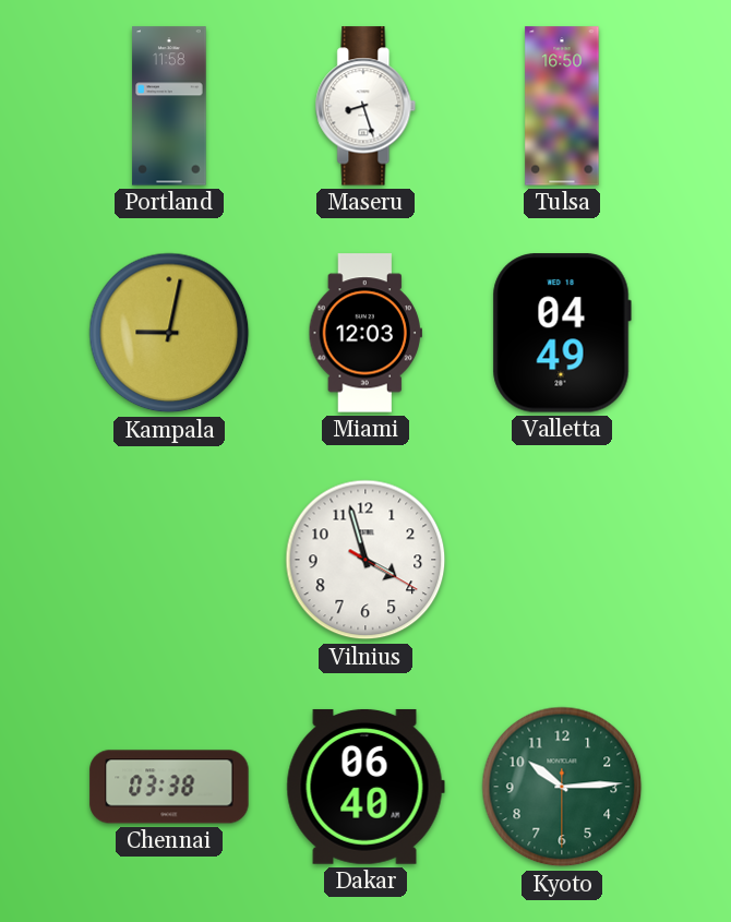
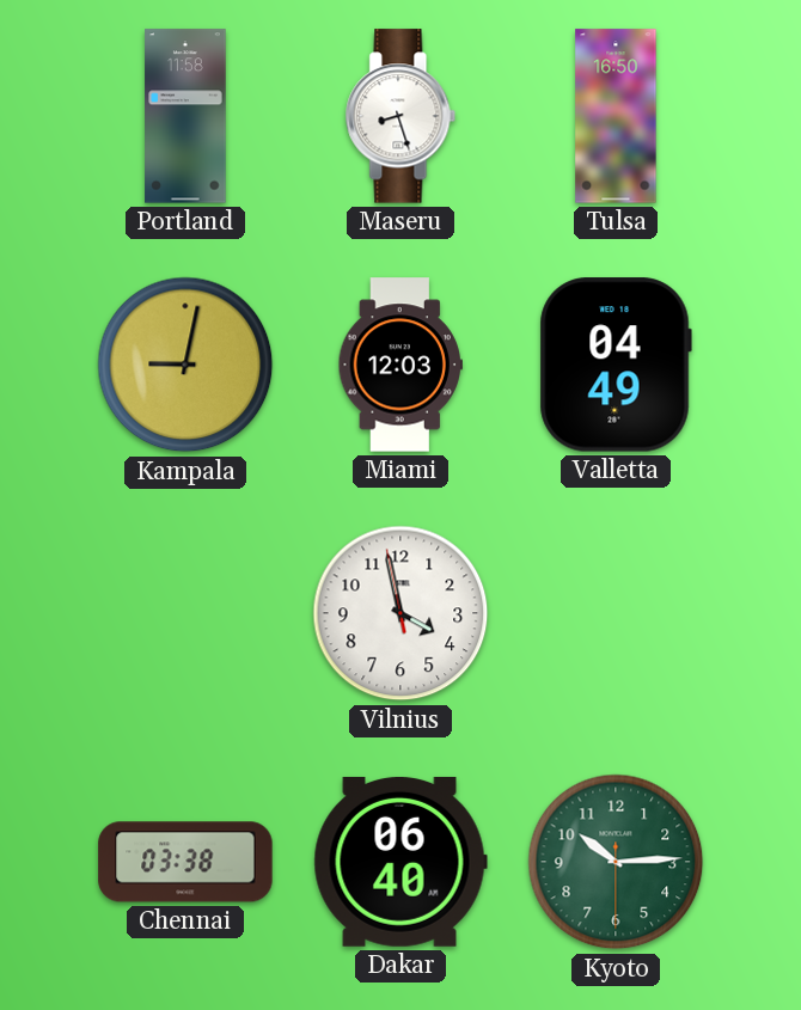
Vilnius: 3:57:20 -> 3:57:58 (400, 613)
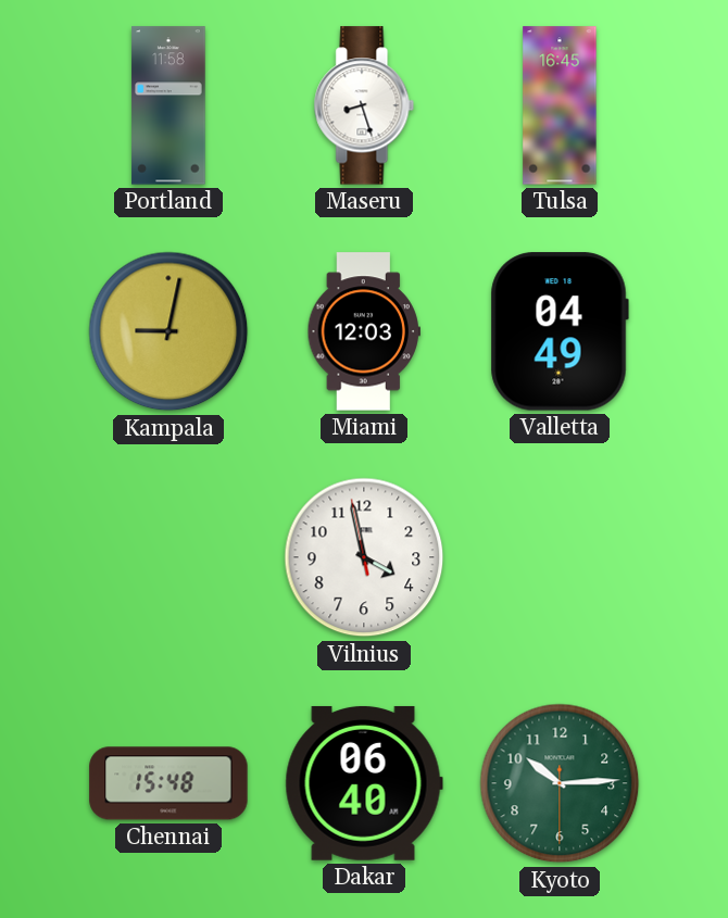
Tulsa: 16:50 -> 16:45 (560, 105)
Chennai: 03:38 -> 15:48 (168, 783)
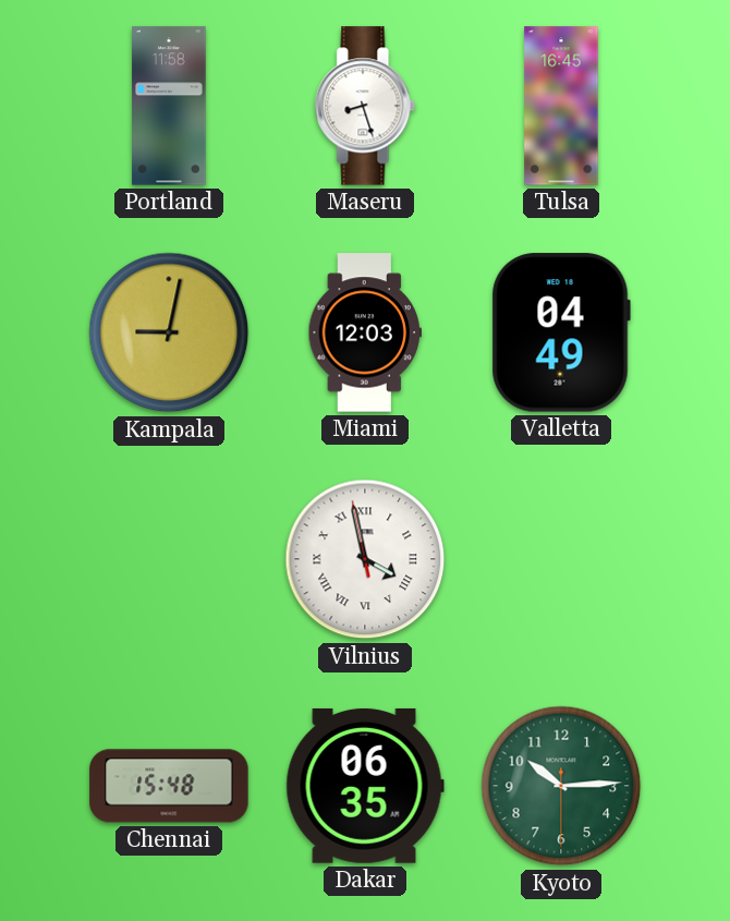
Vilnius numerals: Arabic -> Roman (365, 559)
Dakar: 06:40 -> 06:35 (365, 786)
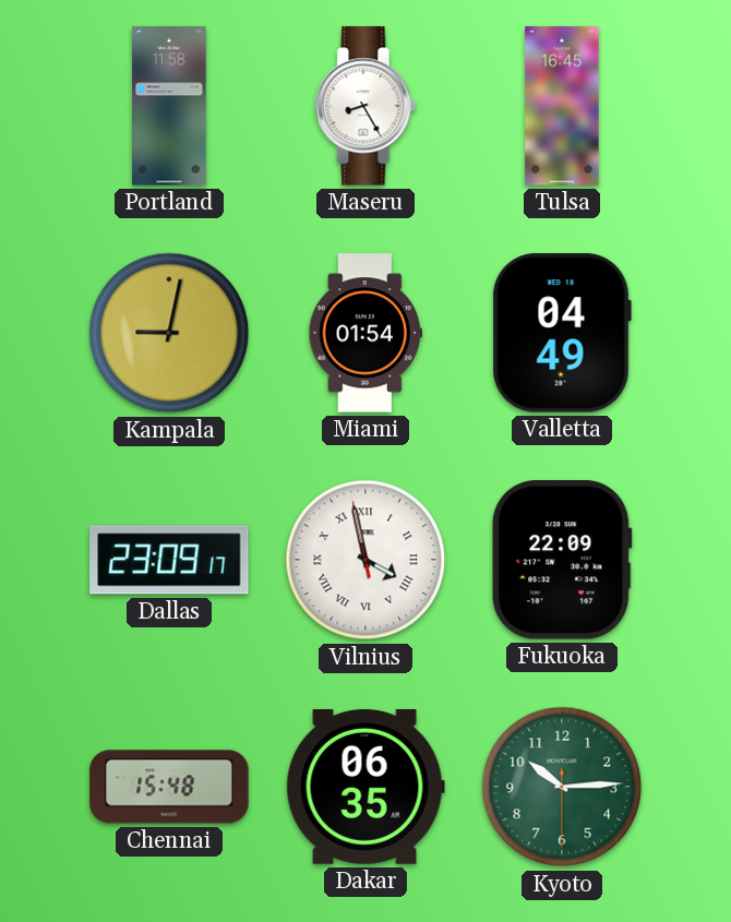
Maseru: 8:27 -> 8:25 (366, 106)
Miami: 12:03 -> 01:54 (366, 333)
Dallas: none -> 23:09 (169, 560)
Fukuoka: none -> 22:09 (562, 560)
